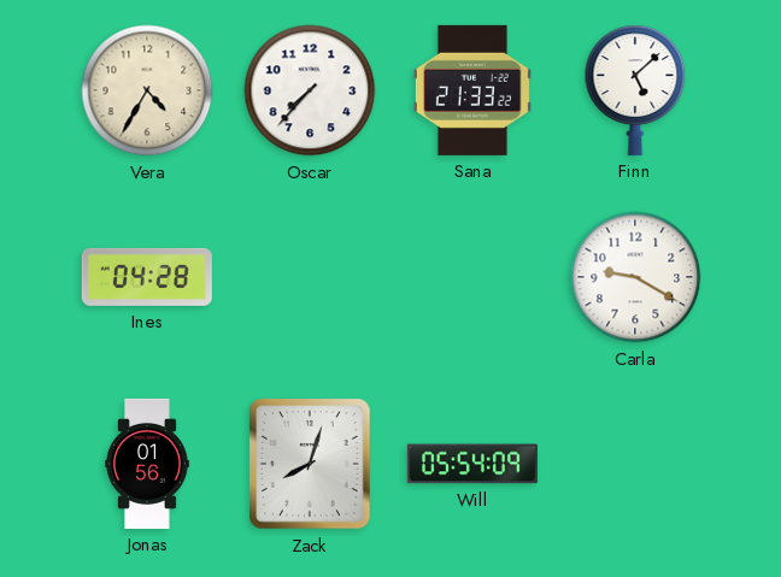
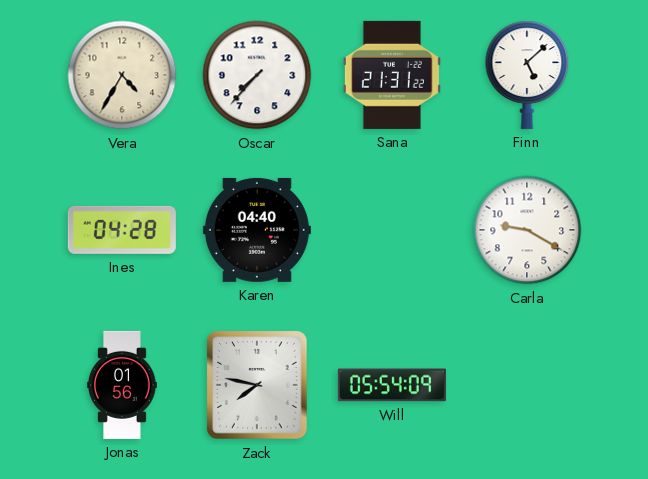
Sana: 21:33 -> 21:31 (392, 75)
Karen: none -> 04:40 (257, 230)
Zack: 8:03 -> 7:47 (257, 385)
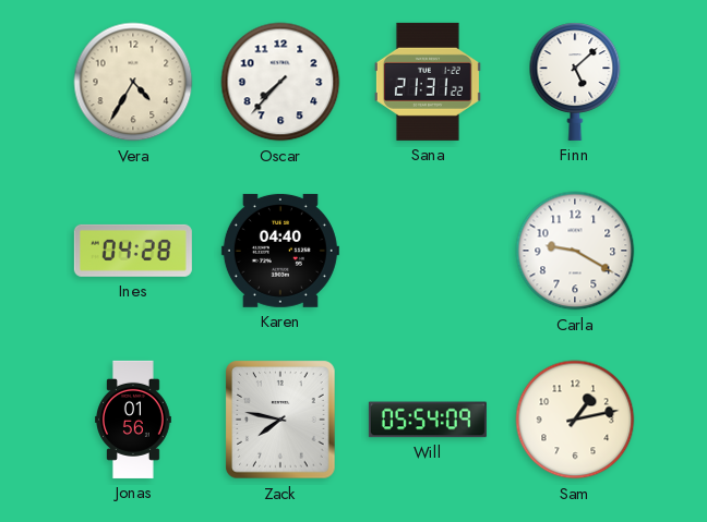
Sam: none -> 1:13 (575, 420)
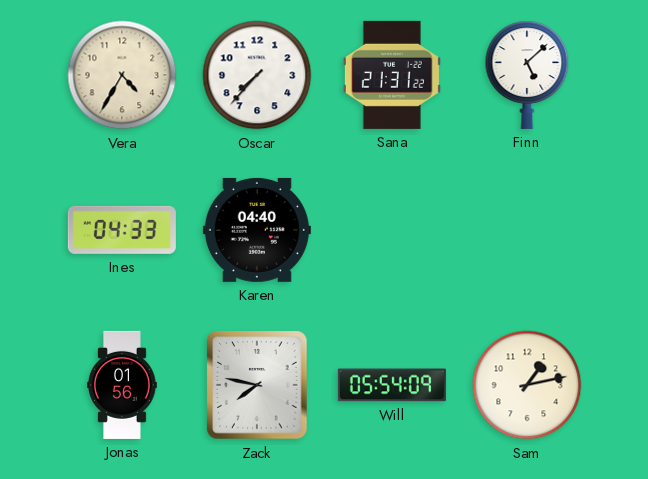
Ines: 04:28 -> 04:33 (122, 230)
Carla: 9:20 -> none (575, 251)
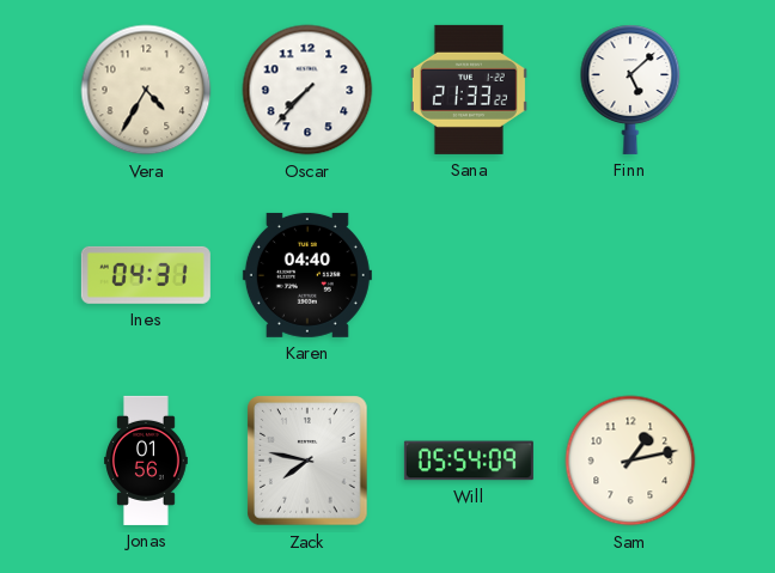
Sana: 21:31 -> 21:33 (469, 90)
Ines: 04:33 -> 04:31 (146, 275)
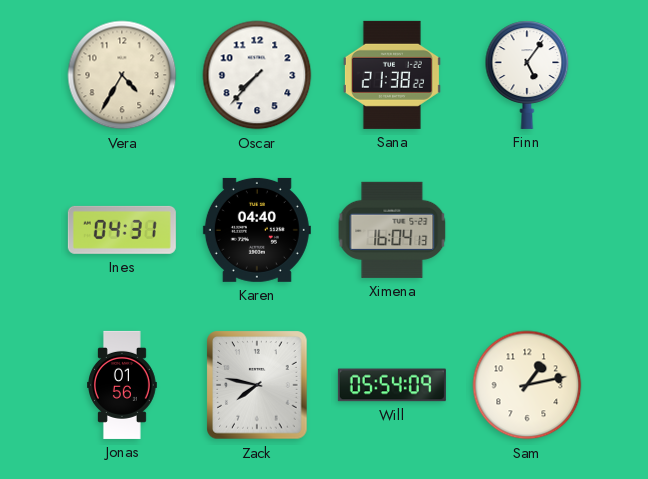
Sana: 21:33 -> 21:38 (392, 75)
Finn: 5:08 -> 5:06 (527, 75)
Ximena: none -> 16:04 (392, 230)
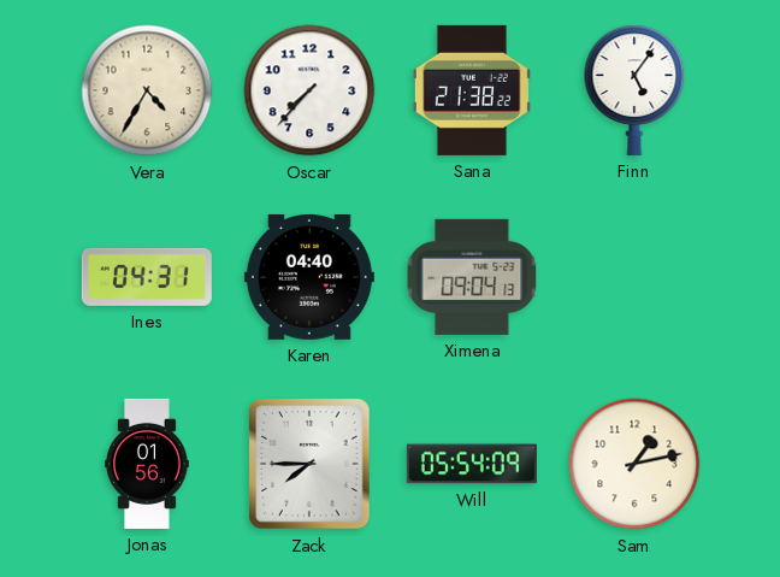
Ximena: 16:04 -> 09:04 (472, 277)
Zack: 7:47 -> 7:45 (309, 464)
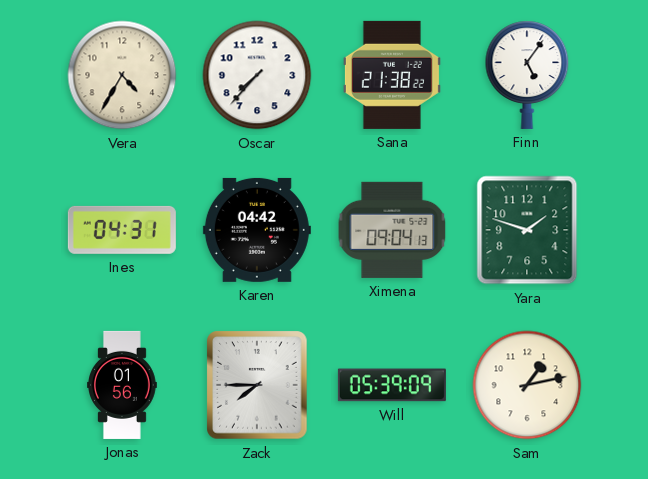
Karen: 04:40 -> 04:42 (257, 230)
Yara: none -> 1:48 (527, 230)
Will: 05:54 -> 05:39 (392, 385)
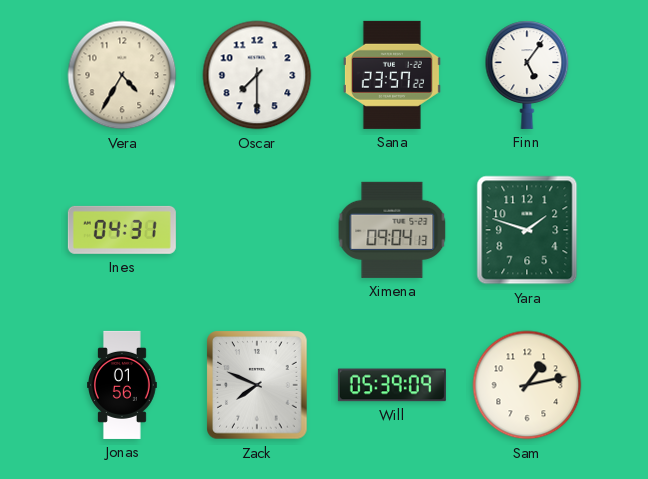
Oscar: 7:37 -> 7:30 (257, 75)
Sana: 21:38 -> 23:57 (392, 75)
Karen: 04:42 -> none (257, 230)
Zack: 7:45 -> 7:49 (257, 385)
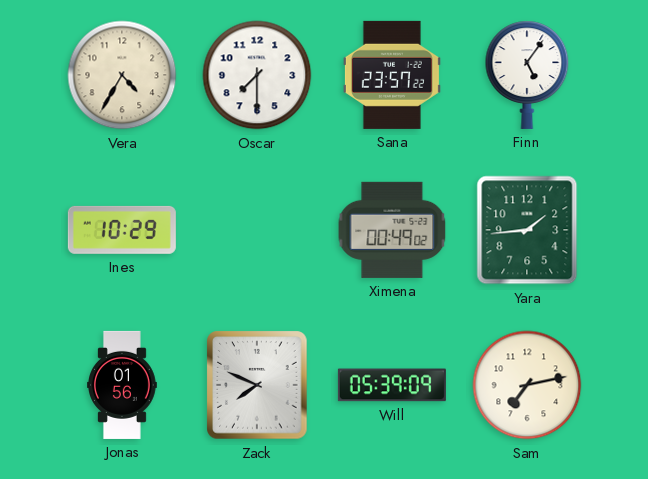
Ines: 04:31 -> 10:29 (122, 230)
Ximena: 09:04 -> 00:49 (392, 230)
Yara: 1:48 -> 1:44 (527, 230)
Sam: 1:13 -> 7:13 (527, 385)
